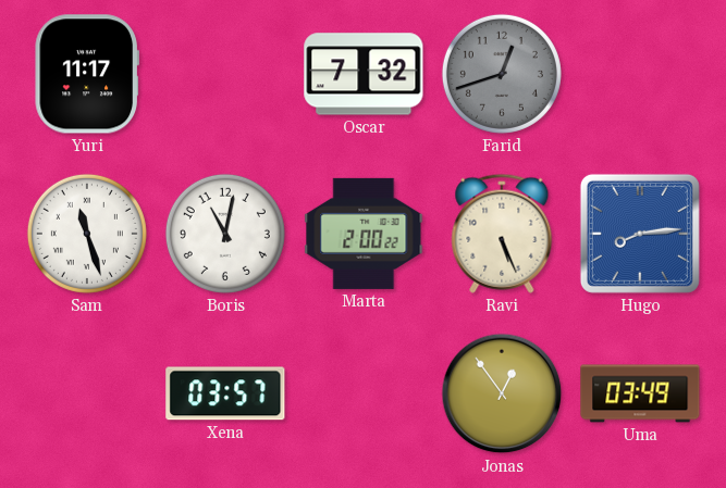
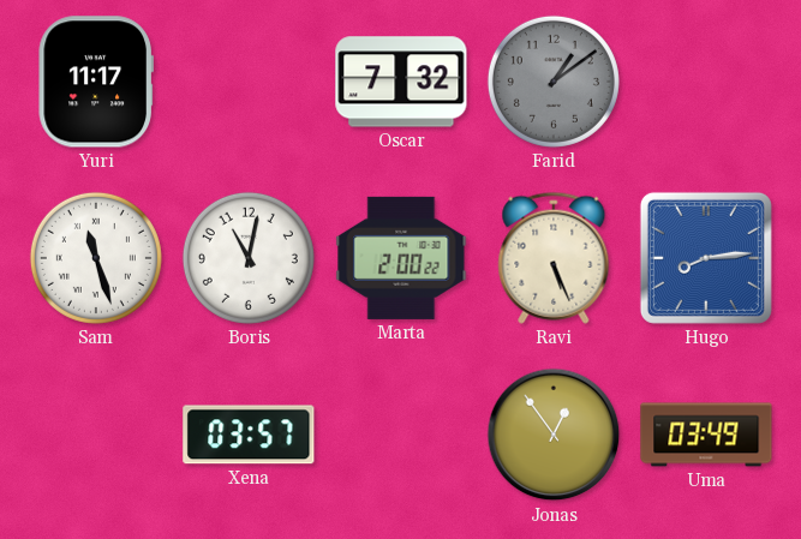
Farid: 12:42 -> 1:09 (554, 82)
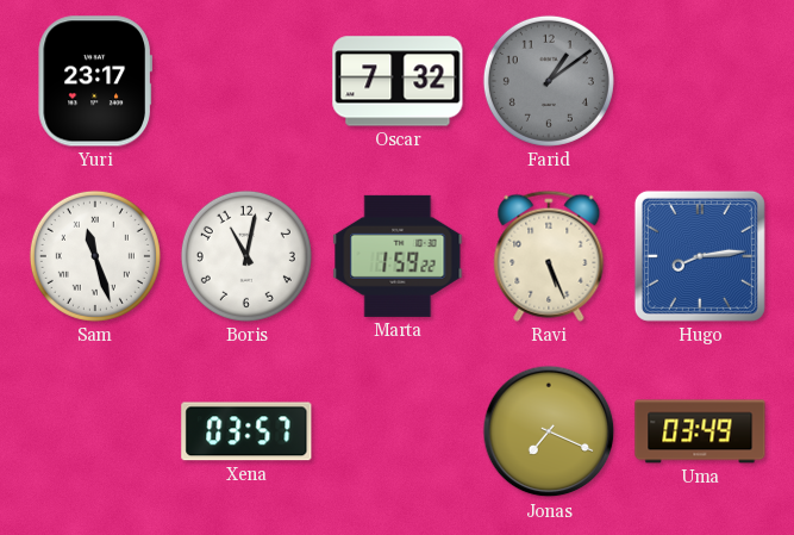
Yuri: 11:17 -> 23:17 (95, 81)
Marta: 2:00 -> 1:59 (398, 256)
Jonas: 12:54 -> 7:19 (549, 431)
